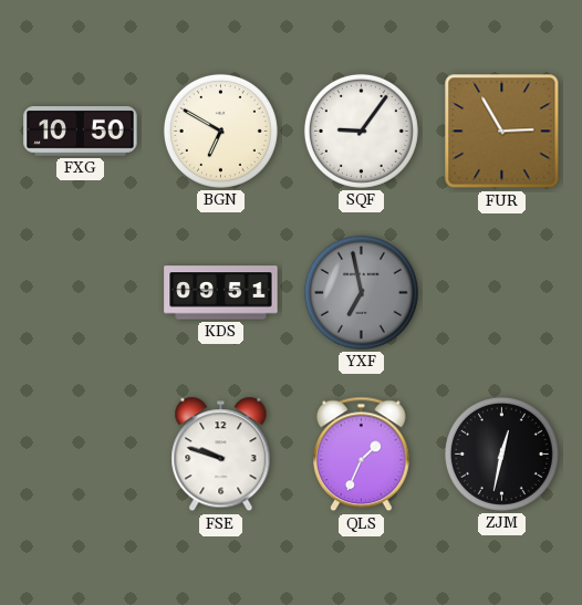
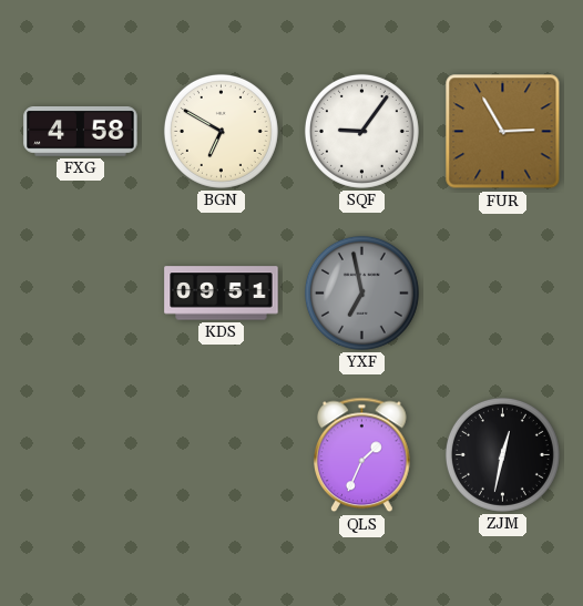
FXG: 10:50 -> 4:58 (81, 132)
FSE: 9:48 -> none (221, 455)
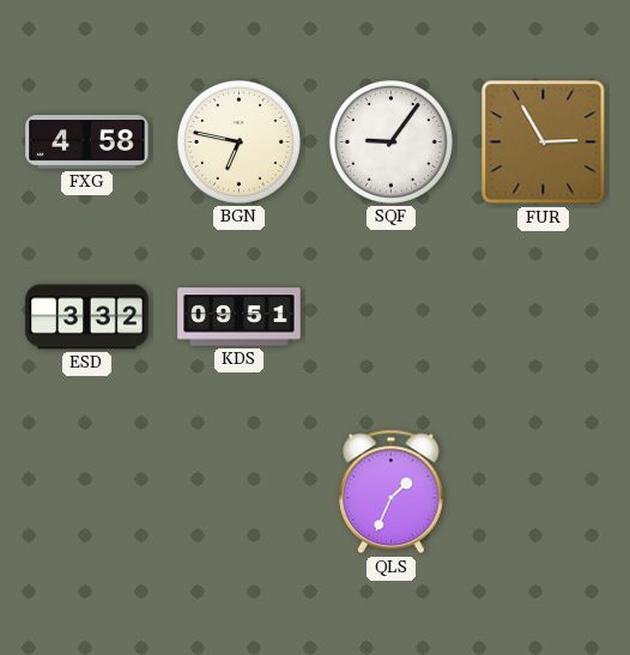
BGN: 6:50 -> 6:47 (238, 141)
ESD: none -> 3:32 (87, 317)
YXF: 6:58 -> none (361, 292)
ZJM: 12:32 -> none (502, 454)
